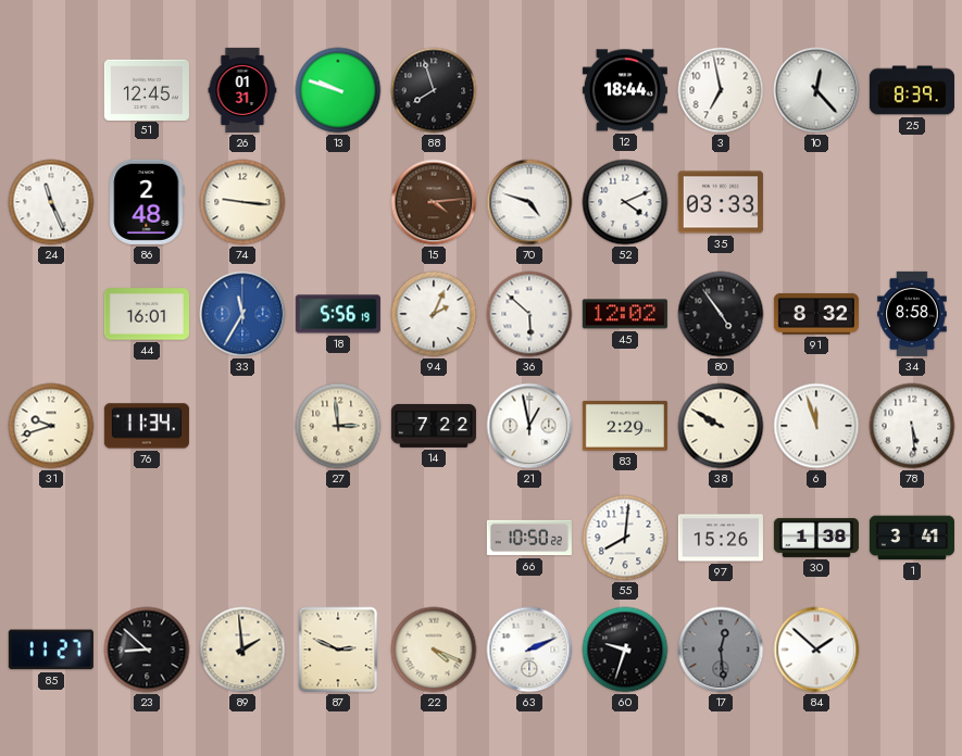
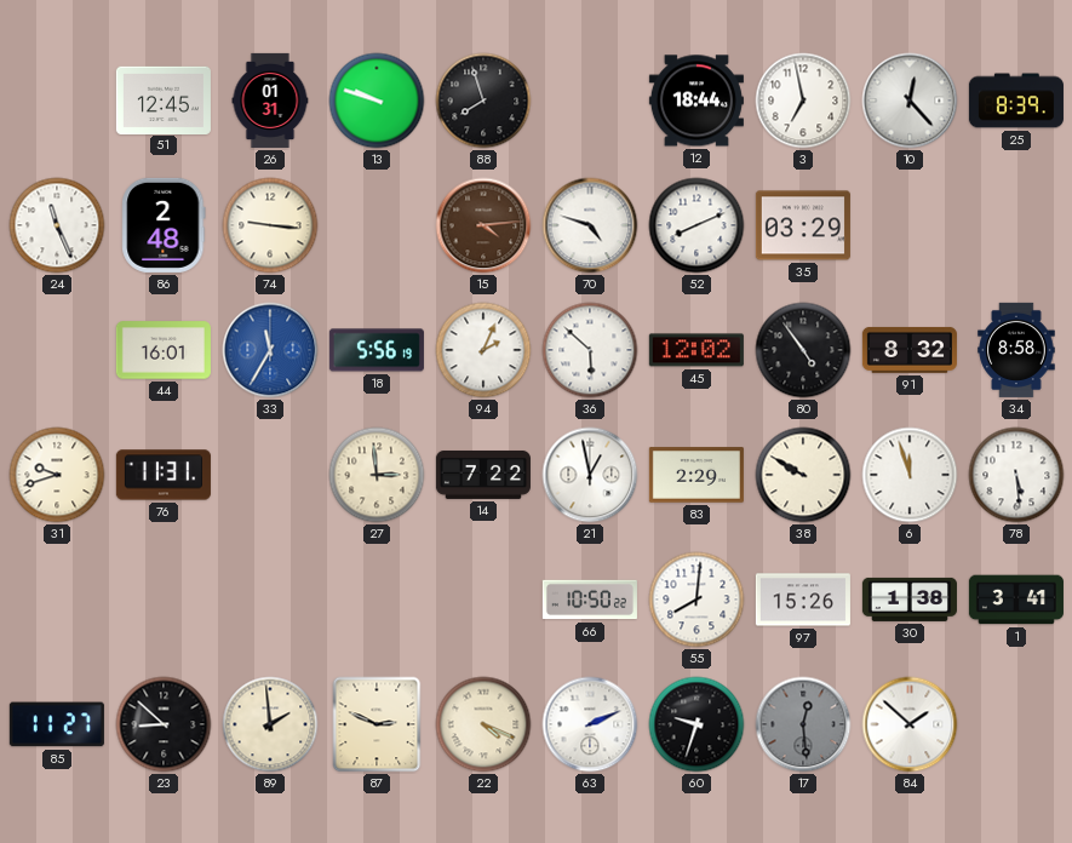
52: 4:11 -> 8:11 (696, 225)
35: 03:33 -> 03:29 (803, 225)
76: 11:34 -> 11:31 (164, 475)
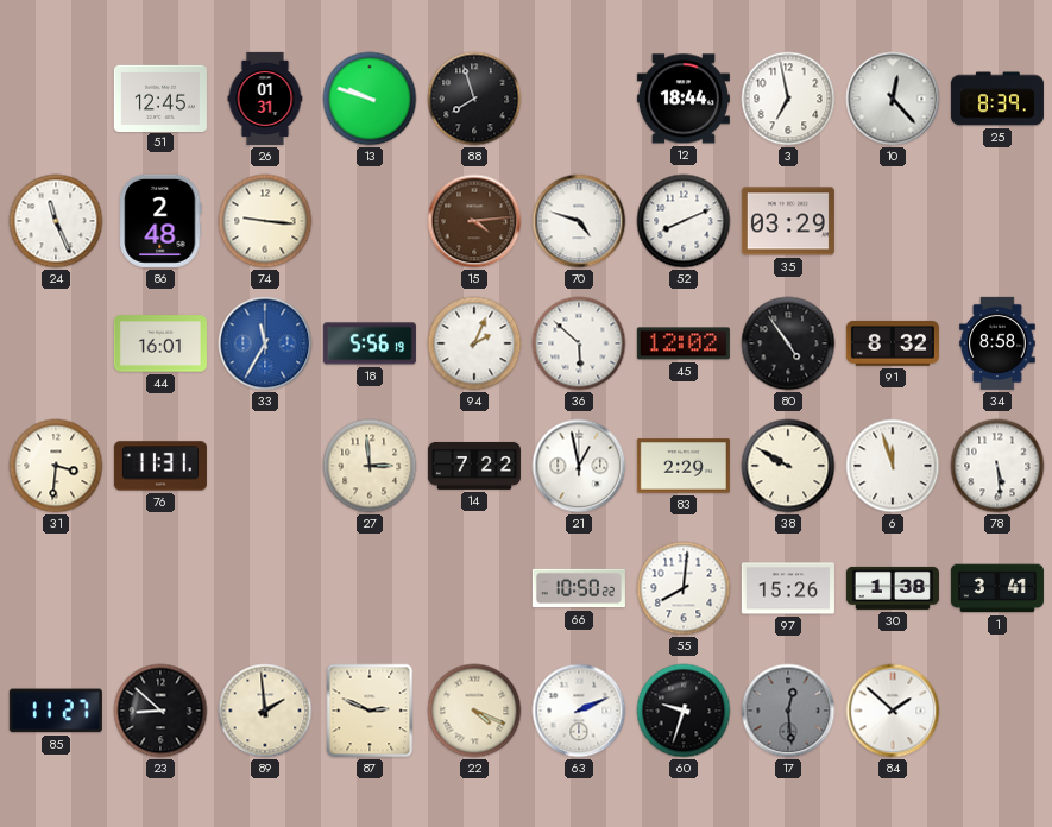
31: 9:42 -> 3:31 (56, 466)
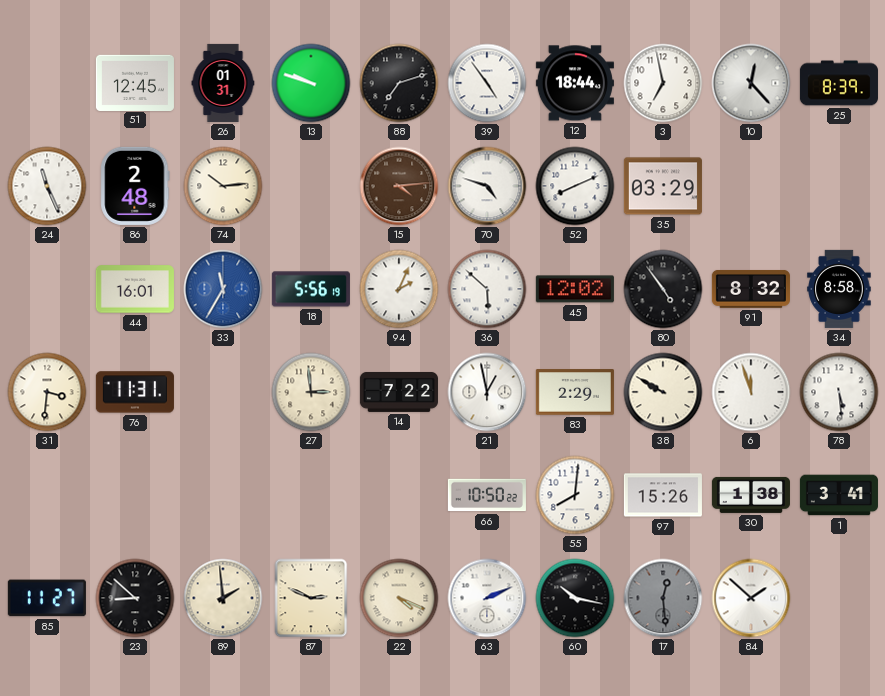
88: 7:57 -> 7:12 (399, 83)
39: none -> 4:54 (487, 83)
74: 9:16 -> 10:14 (223, 186)
60: 9:33 -> 10:17 (575, 598)
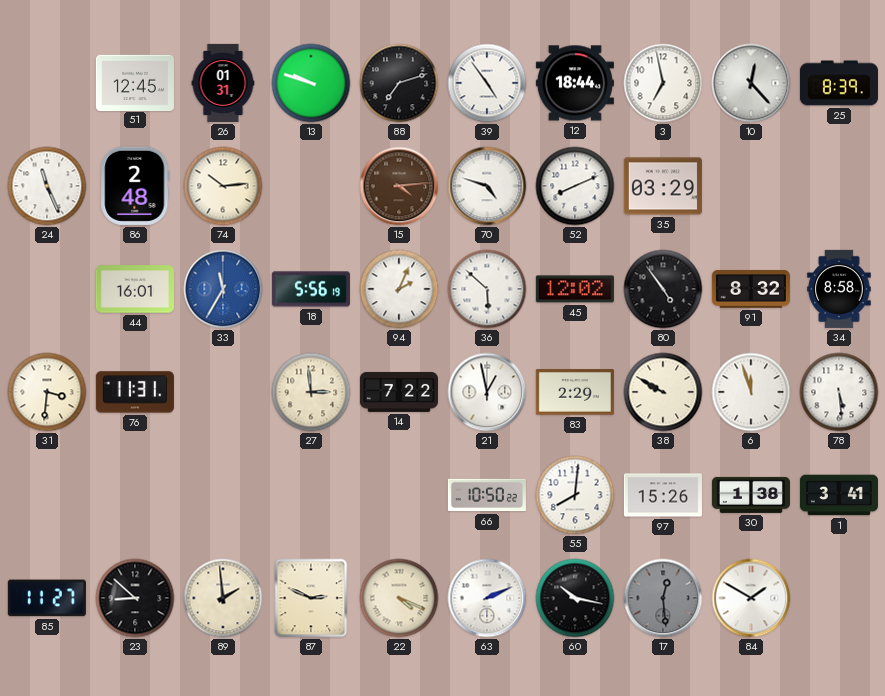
84: 1:52 -> 1:50 (751, 598)
